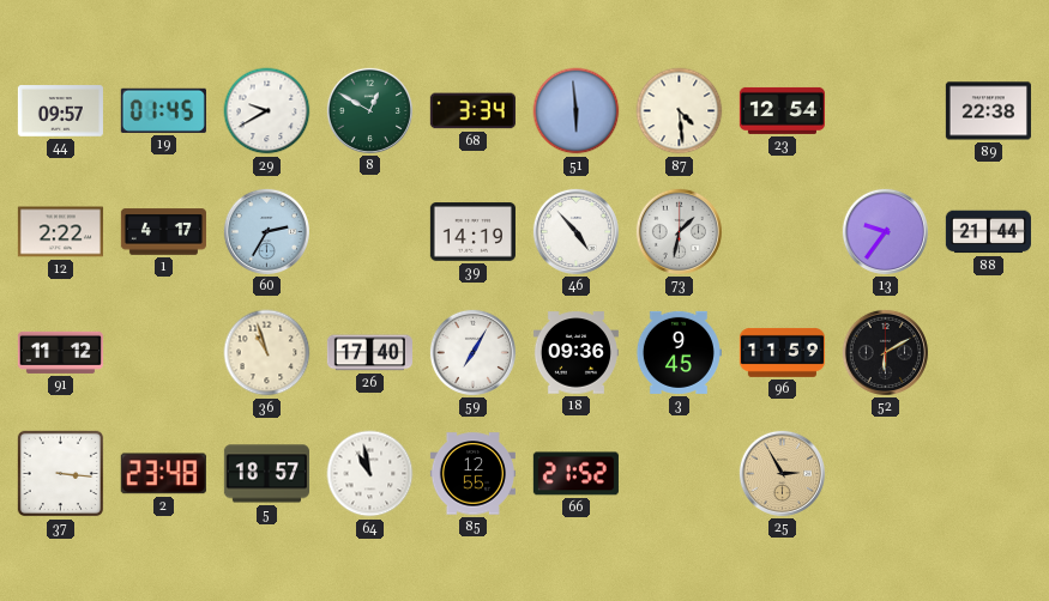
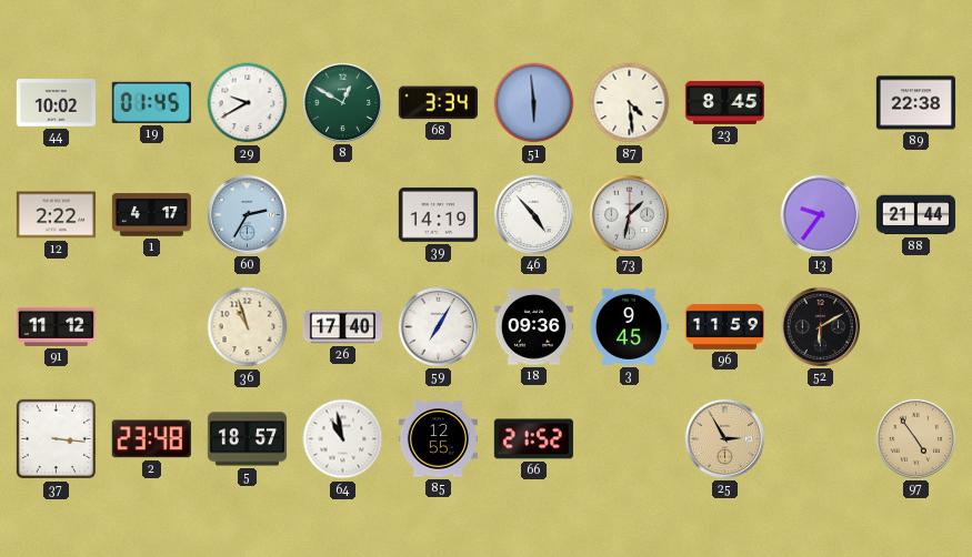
44: 09:57 -> 10:02 (56, 103)
23: 12:54 -> 8:45 (724, 102)
97: none -> 4:54 (915, 438)
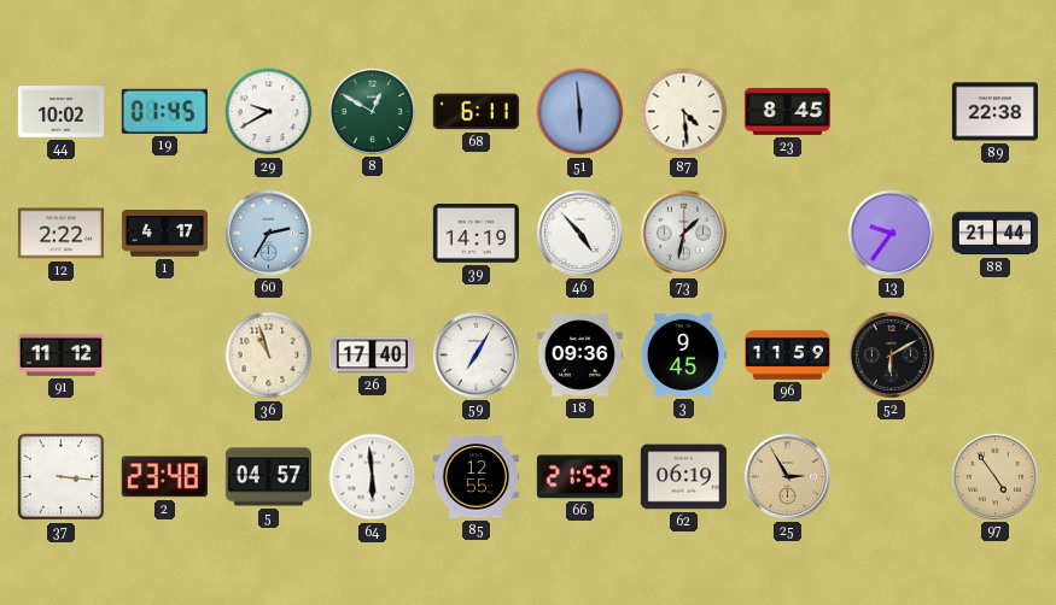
68: 3:34 -> 6:11 (476, 112)
5: 18:57 -> 04:57 (268, 477)
64: 10:58 -> 5:59 (373, 477)
62: none -> 06:19 (683, 477)
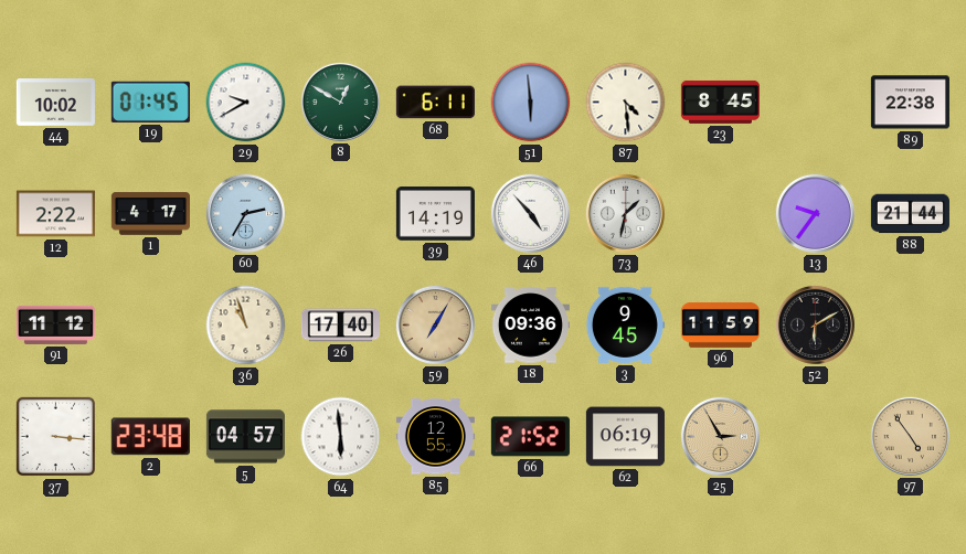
59 dial: white -> champagne (435, 324)
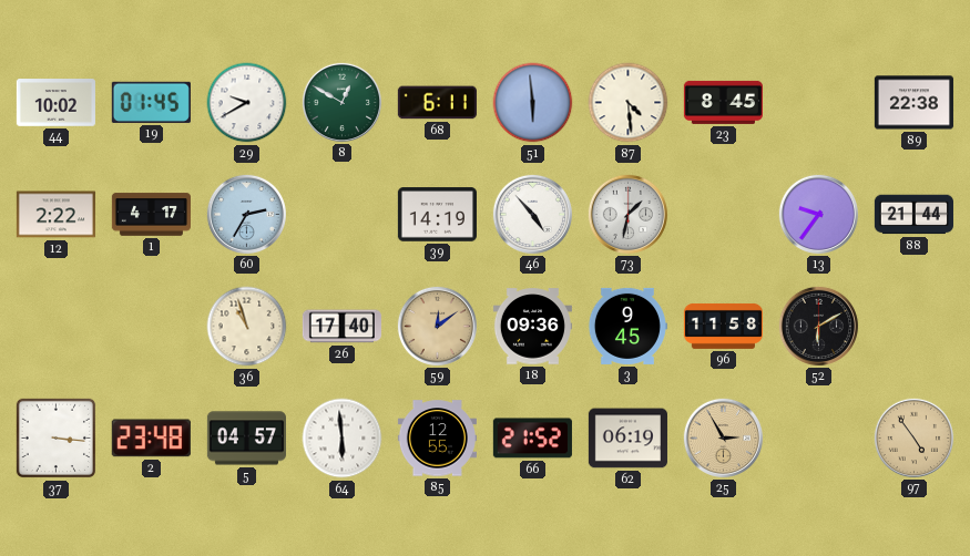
91: 11:12 -> none (55, 324)
59: 7:05 -> 12:09 (437, 326)
96: 11:59 -> 11:58 (723, 326)
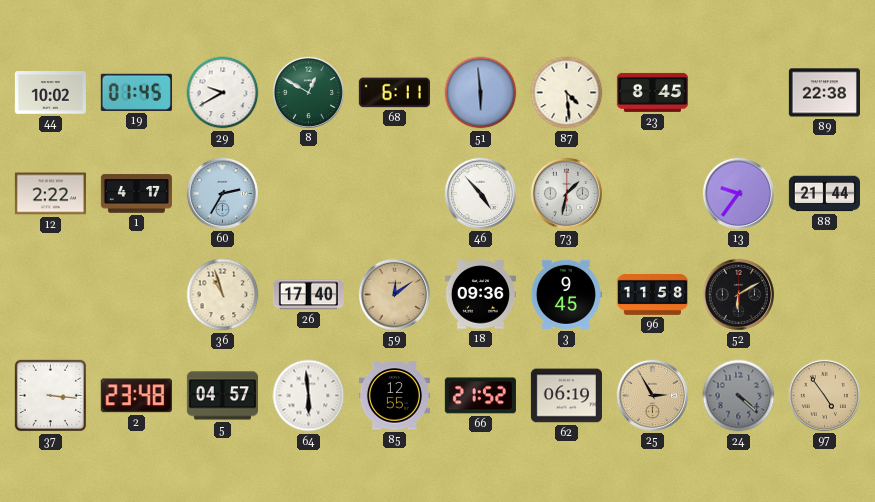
39: 14:19 -> none (437, 215)
24: none -> 4:22 (739, 396)
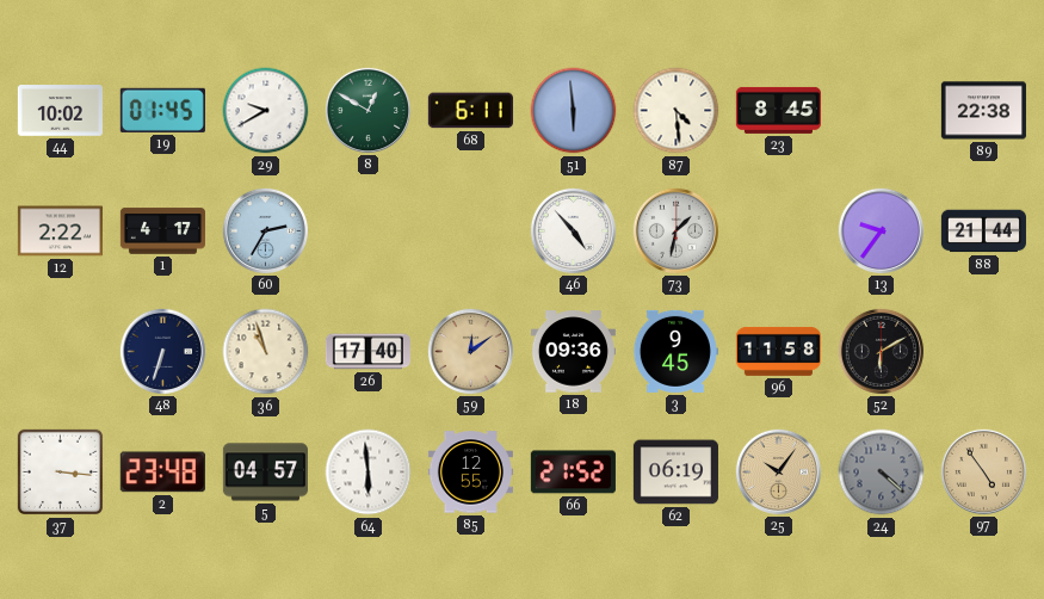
48: none -> 6:33 (162, 351)
25: 2:55 -> 10:06 (778, 471)
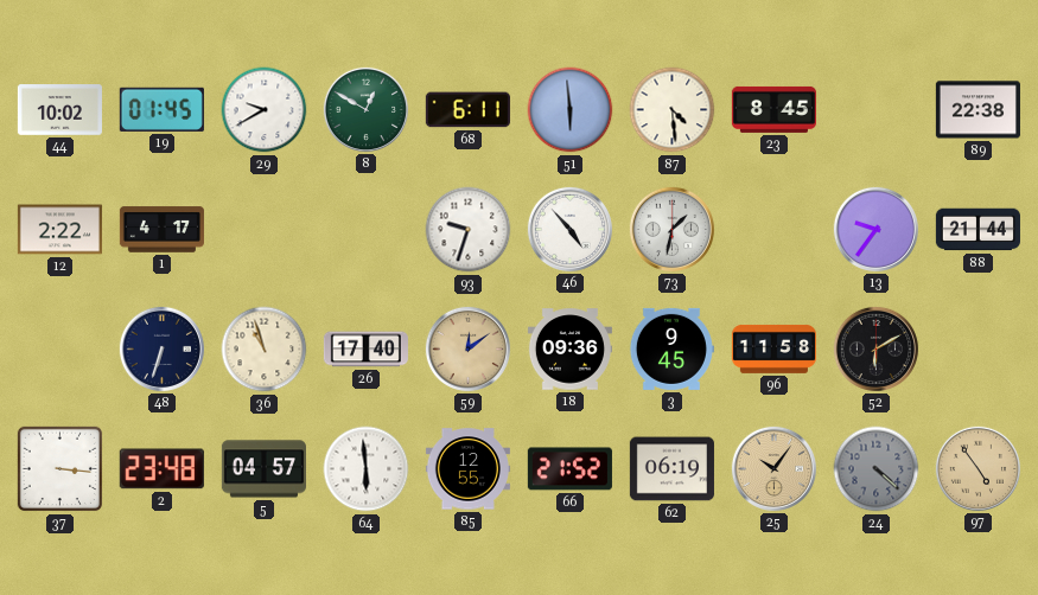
60: 2:35 -> none (265, 230)
93: none -> 9:33 (469, 230)
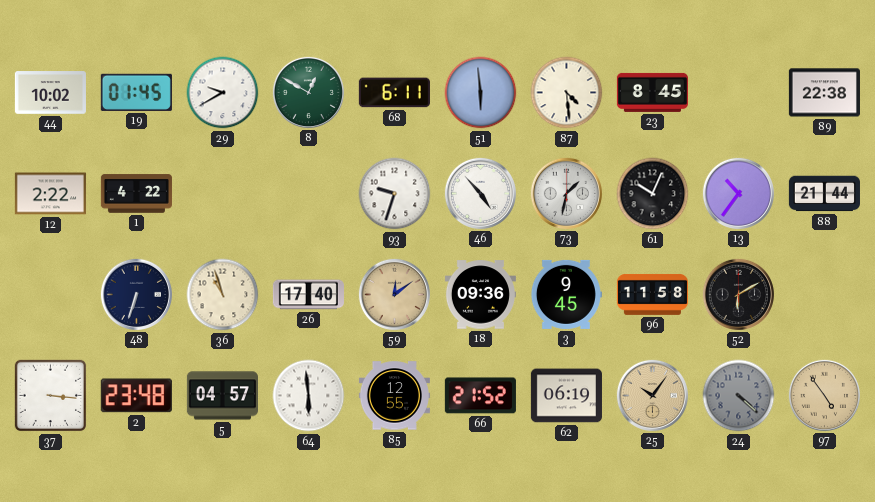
1: 4:17 -> 4:22 (136, 194)
61: none -> 10:04 (653, 194)
13: 9:36 -> 10:36 (738, 193)
